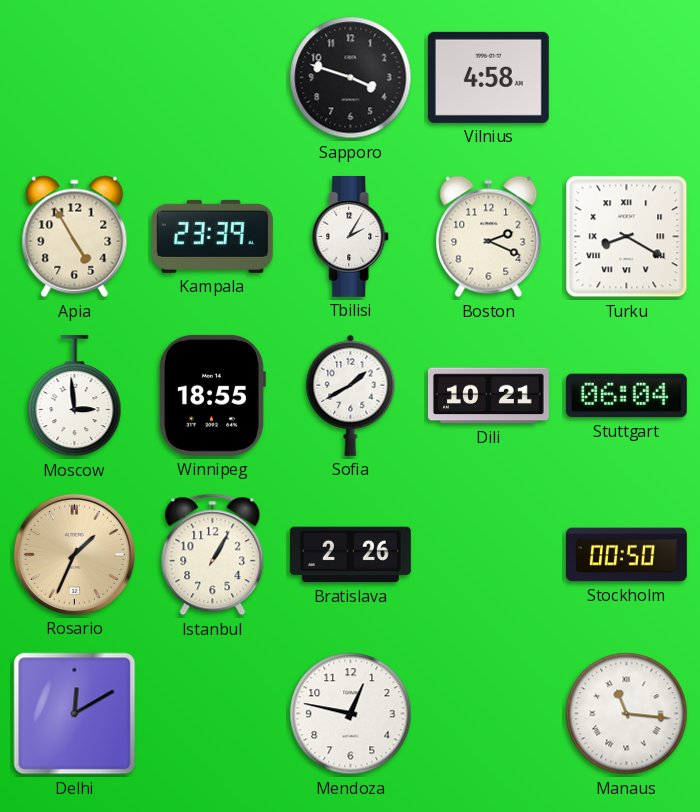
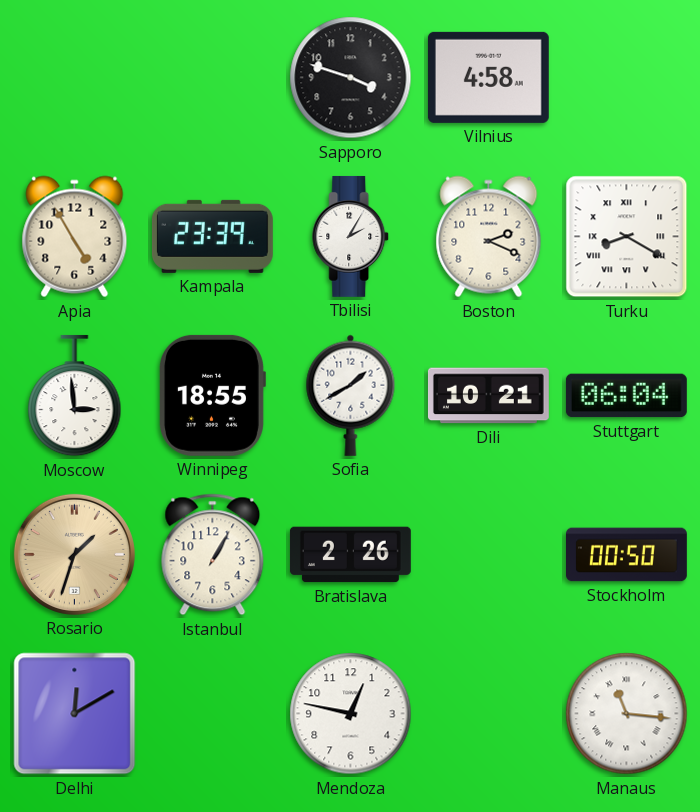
Rosario: 1:34 -> 1:33 (74, 554)
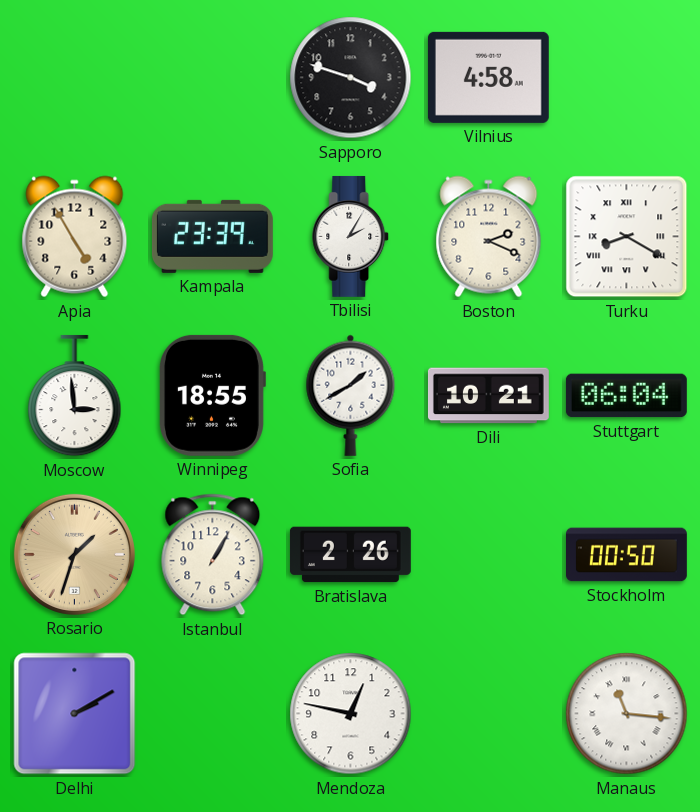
Delhi: 12:10 -> 2:10 (75, 714)
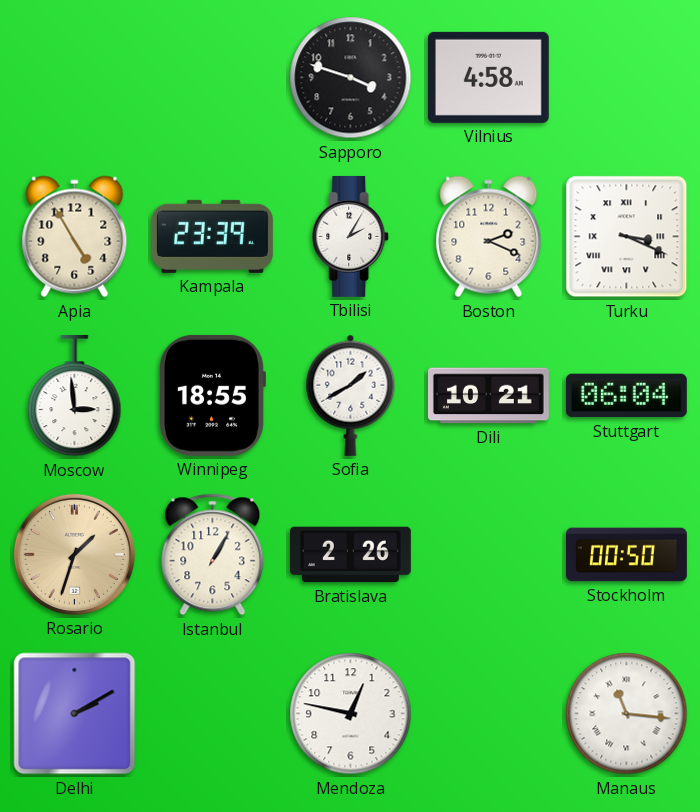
Turku: 8:20 -> 3:19 (627, 237)
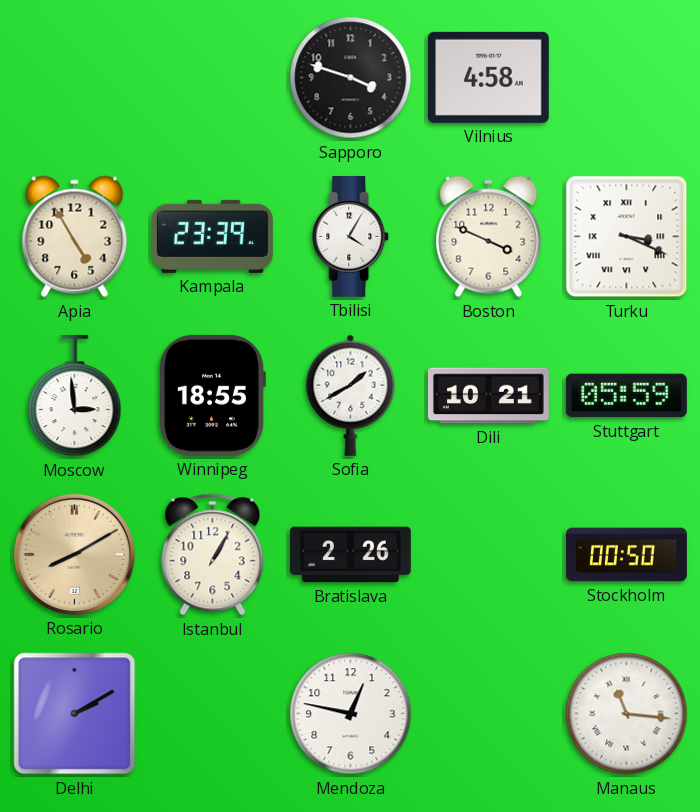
Tbilisi: 2:05 -> 4:05 (351, 236)
Boston: 2:19 -> 3:49 (489, 237)
Stuttgart: 06:04 -> 05:59 (626, 396)
Rosario: 1:33 -> 8:10 (74, 554)
